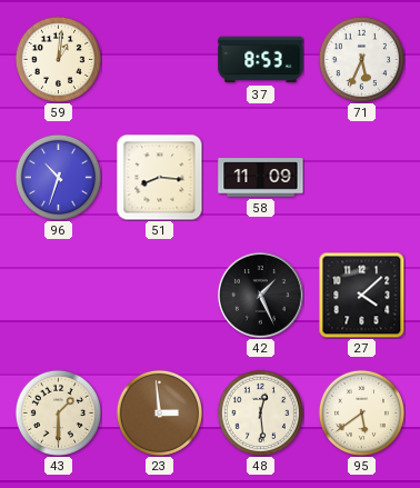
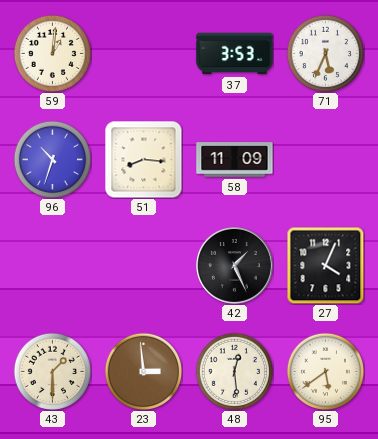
37: 8:53 -> 3:53 (235, 54)
27: 4:08 -> 4:04 (325, 265)
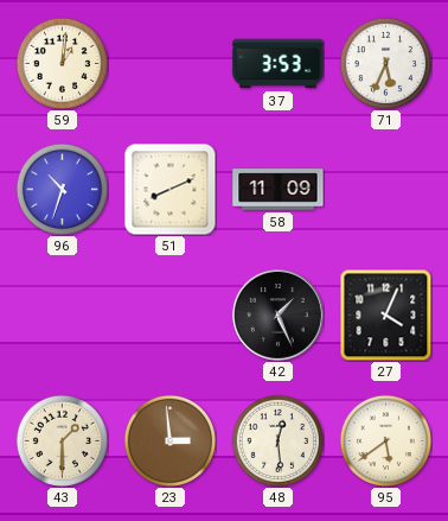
51: 8:16 -> 8:11 (169, 189)
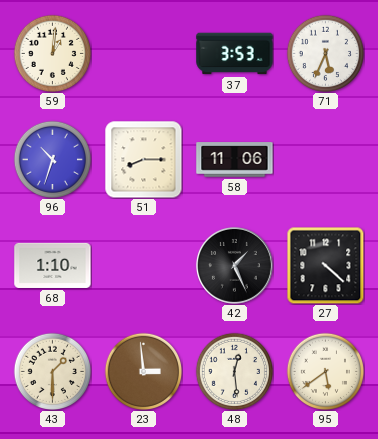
51: 8:11 -> 8:15 (143, 159)
58: 11:09 -> 11:06 (235, 160)
68: none -> 1:10 (53, 265)
27: 4:04 -> 4:22 (325, 265)
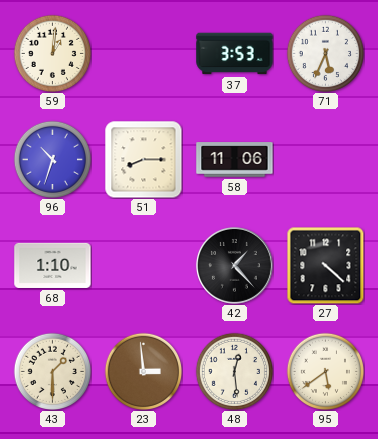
42: 1:26 -> 1:23 (234, 265)
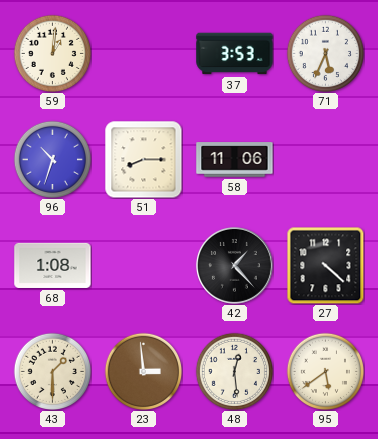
68: 1:10 -> 1:08 (53, 265)
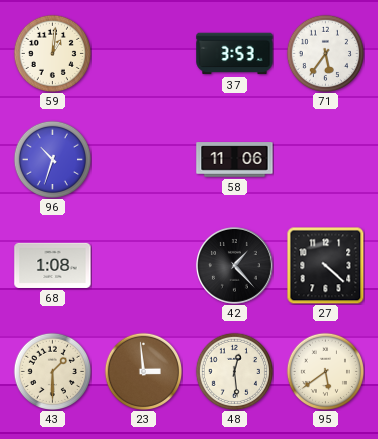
71: 5:34 -> 5:36 (325, 53)
51: 8:15 -> none (143, 159)
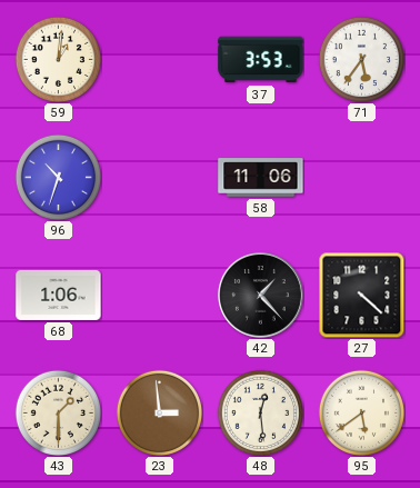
68: 1:08 -> 1:06 (59, 295)
